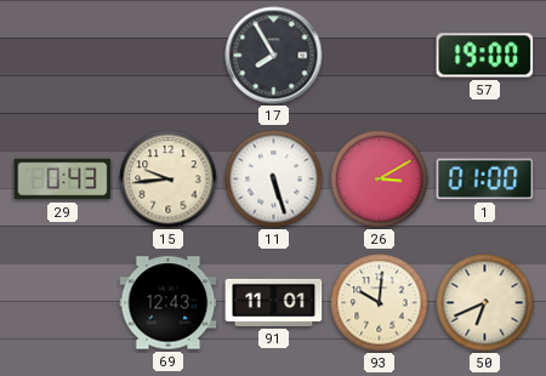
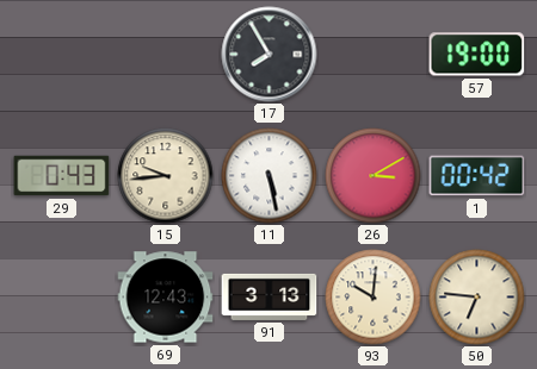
11: 5:27 -> 5:28 (270, 176)
1: 01:00 -> 00:42 (477, 176)
91: 11:01 -> 3:13 (270, 296)
50: 6:41 -> 6:46 (477, 298)
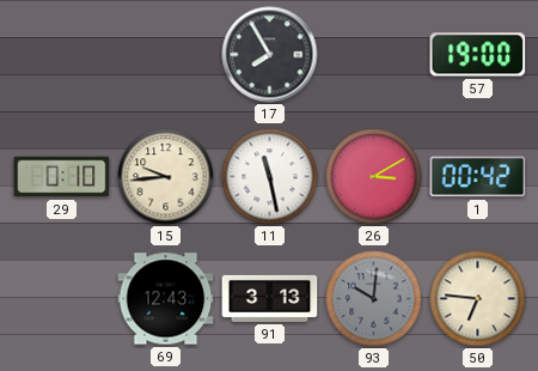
29: 0:43 -> 0:10 (62, 177)
11: 5:28 -> 11:28 (270, 177)
93 dial: cream -> grey (374, 299)
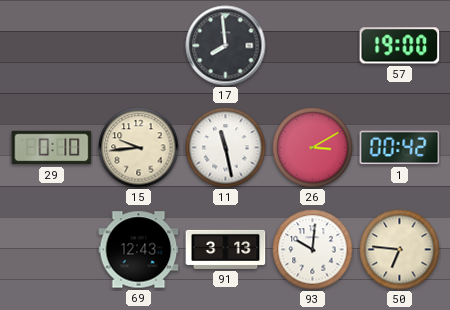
17: 7:55 -> 7:59 (226, 46)
93 dial: grey -> white (313, 250)
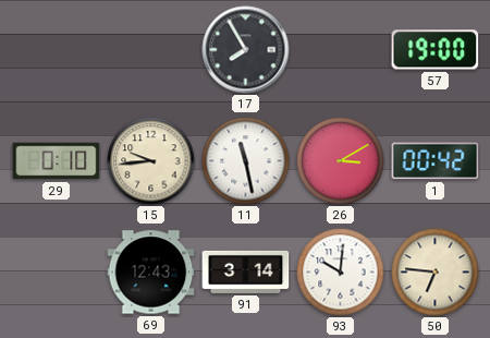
17: 7:59 -> 7:55 (246, 50)
91: 3:13 -> 3:14 (246, 271)
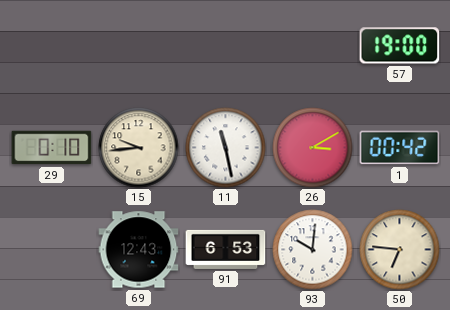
17: 7:55 -> none (246, 50)
91: 3:14 -> 6:53 (226, 249)
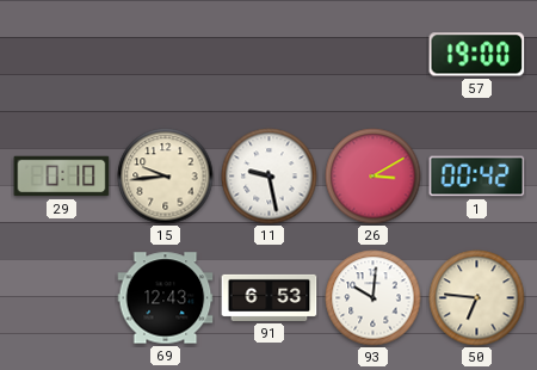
11: 11:28 -> 9:28 (270, 177)
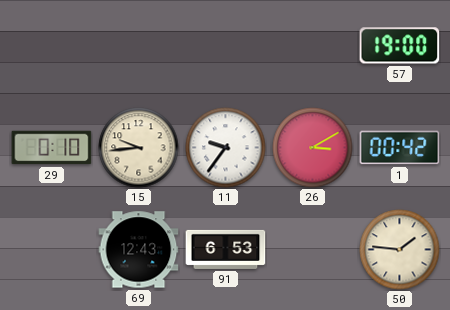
11: 9:28 -> 9:36 (226, 148)
93: 10:01 -> none (374, 298)
50: 6:46 -> 1:46 (400, 250)
